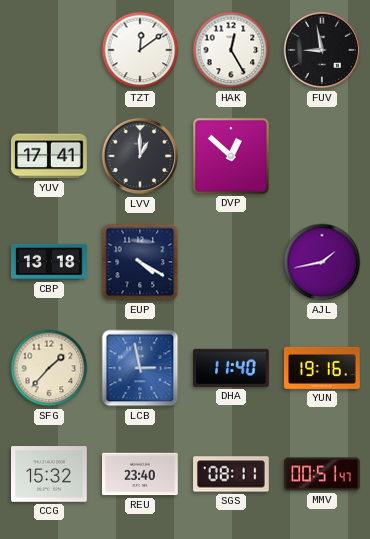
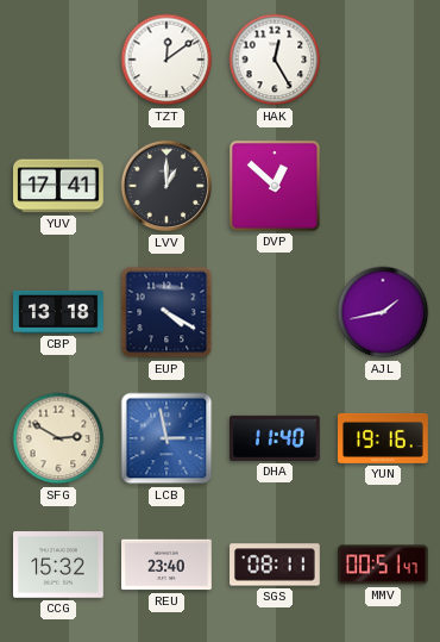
FUV: 8:58 -> none (322, 50)
SFG: 1:37 -> 2:50 (58, 438)
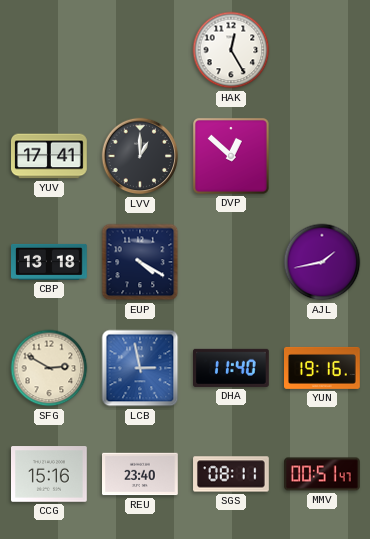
TZT: 12:09 -> none (166, 60)
CCG: 15:32 -> 15:16 (50, 474)
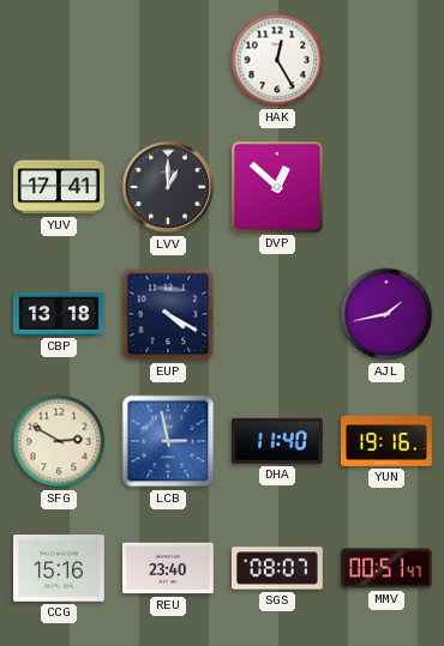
SGS: 08:11 -> 08:07 (277, 568)
